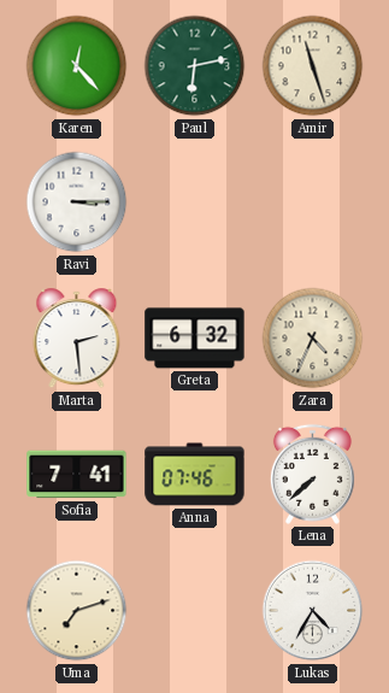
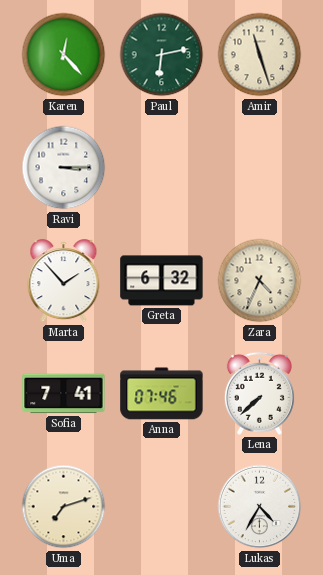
Marta: 2:29 -> 1:53 (64, 281)
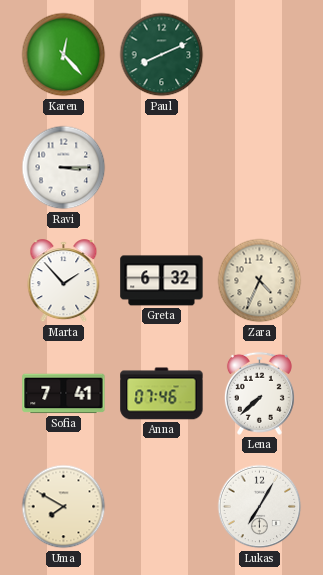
Paul: 6:13 -> 8:11 (162, 55)
Amir: 11:27 -> none (260, 55)
Uma: 7:12 -> 7:50 (64, 507)
Lukas: 4:35 -> 7:05 (260, 507)
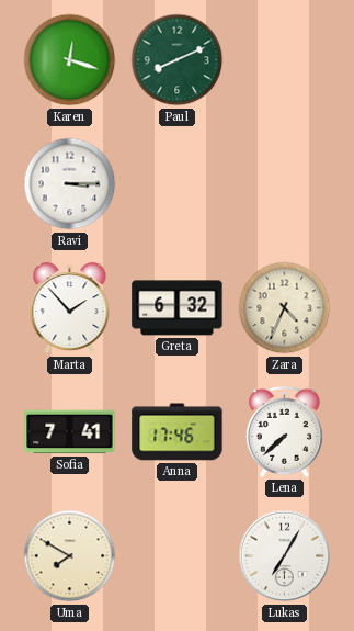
Karen: 12:23 -> 12:18 (70, 60)
Anna: 07:46 -> 17:46 (178, 432)
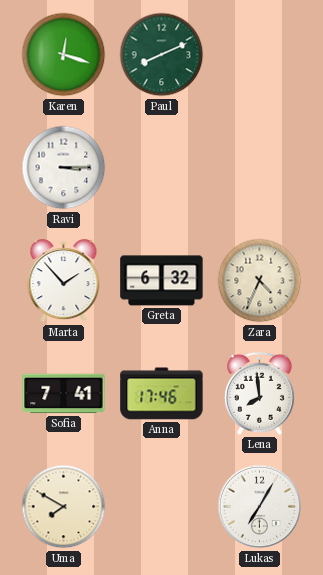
Lena: 7:38 -> 7:59 (259, 393)
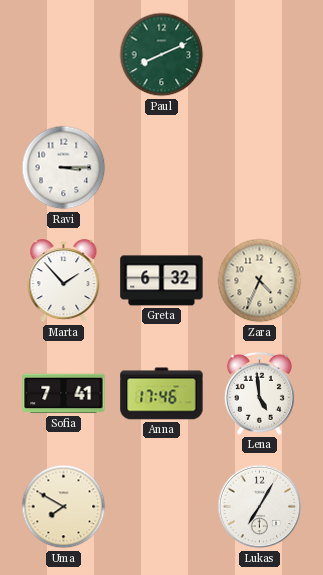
Karen: 12:18 -> none (64, 55)
Lena: 7:59 -> 4:59 (259, 393)
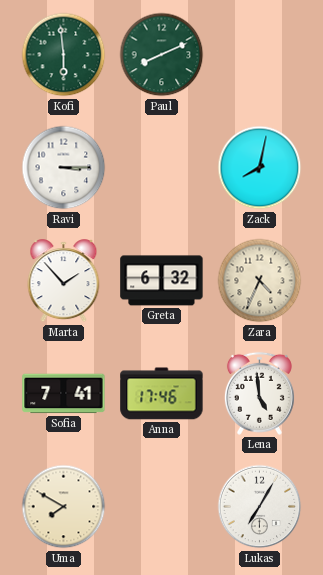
Kofi: none -> 5:59 (64, 55)
Zack: none -> 8:02 (260, 168)
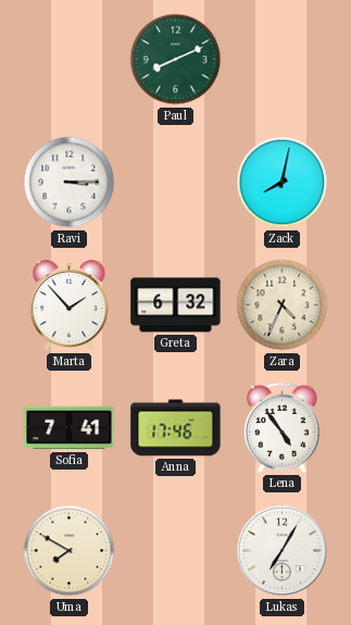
Kofi: 5:59 -> none (64, 55)
Lena: 4:59 -> 4:54 (281, 427)
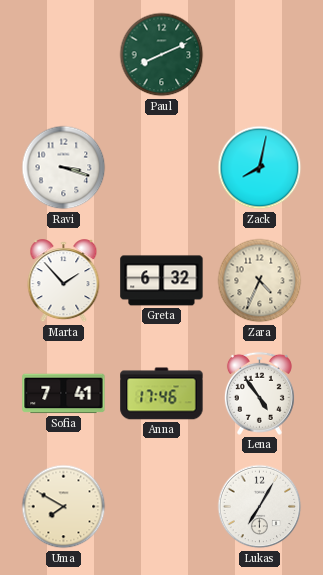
Ravi: 3:15 -> 3:18 (64, 168)
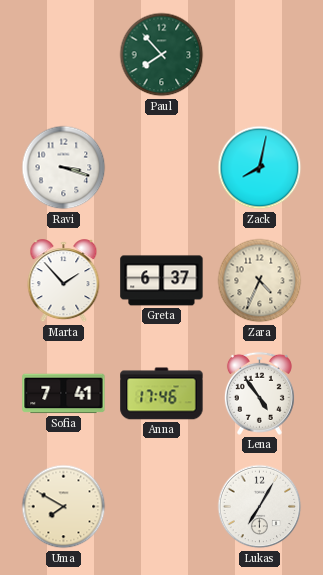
Paul: 8:11 -> 7:53 (162, 55)
Greta: 6:32 -> 6:37 (162, 281)
